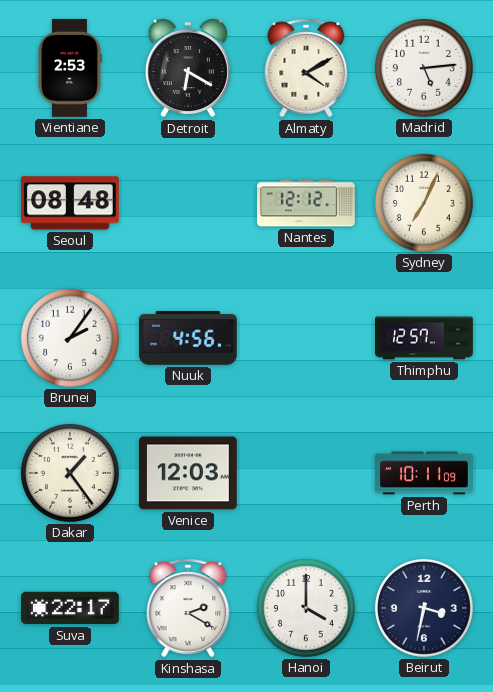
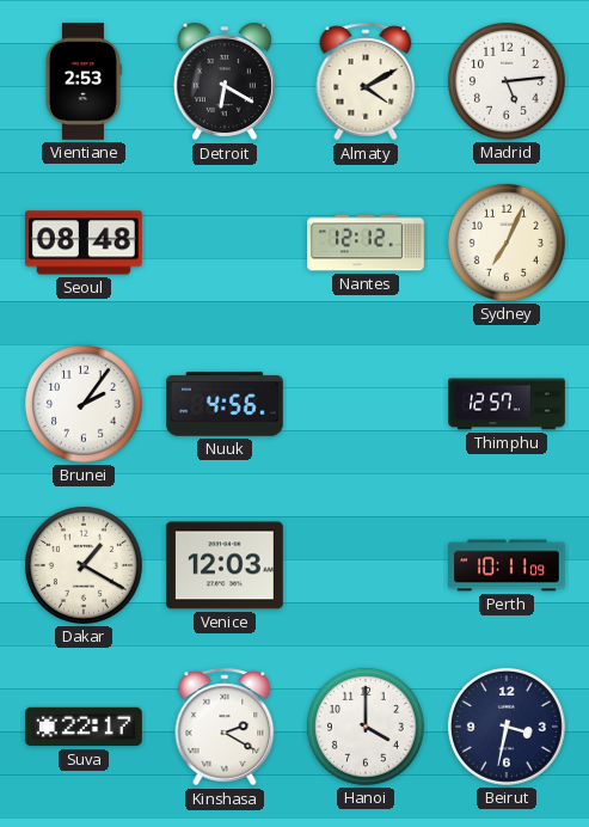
Dakar: 1:24 -> 1:20 (84, 565)
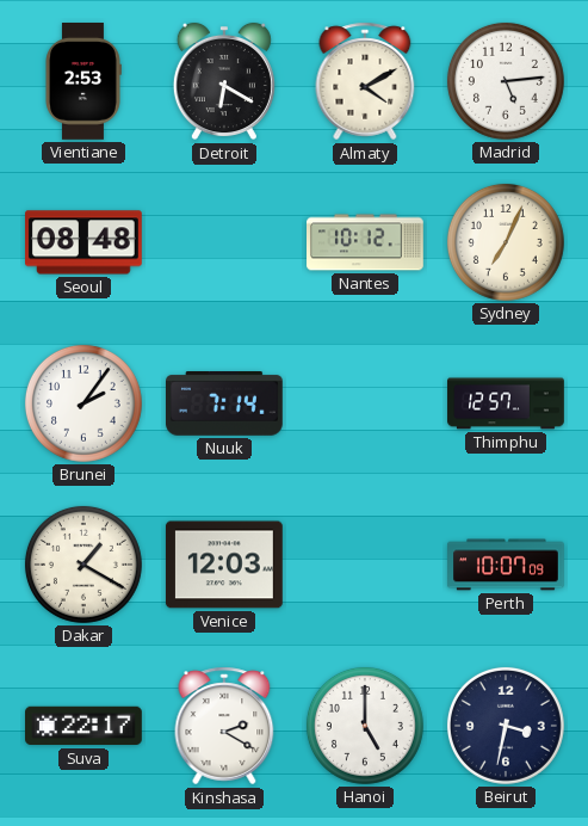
Nantes: 12:12 -> 10:12 (366, 242)
Nuuk: 4:56 -> 7:14 (225, 405)
Perth: 10:11 -> 10:07 (507, 565)
Hanoi: 4:00 -> 5:00 (365, 726)
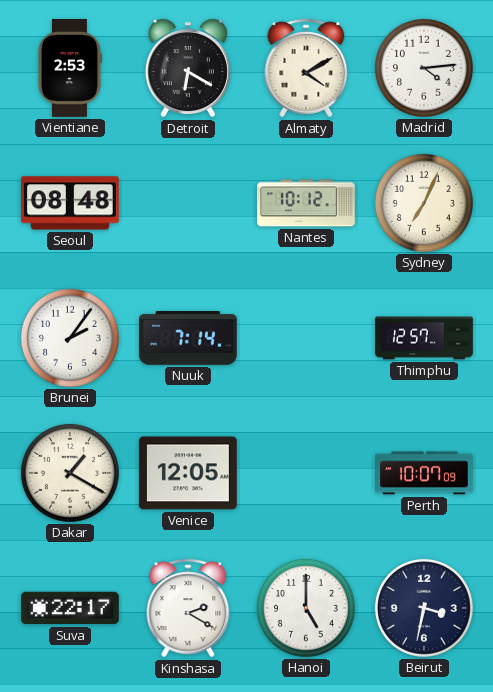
Madrid: 5:14 -> 4:14 (424, 68)
Venice: 12:03 -> 12:05 (188, 473)
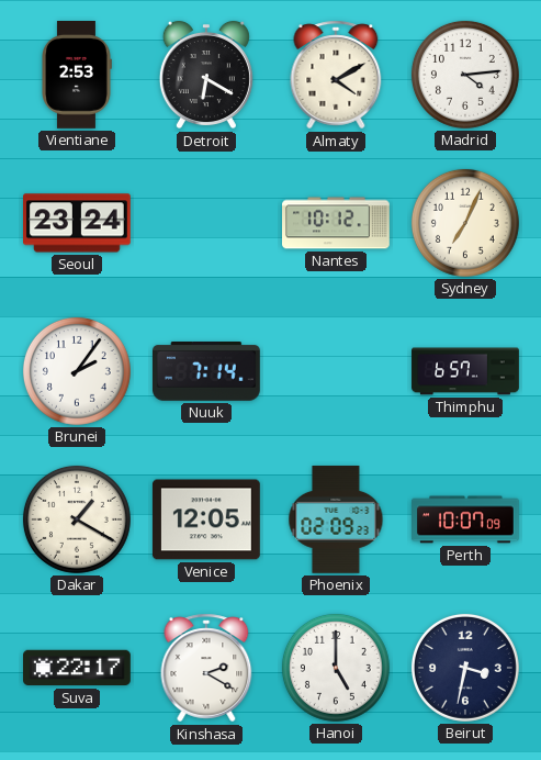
Seoul: 08:48 -> 23:24 (78, 223)
Thimphu: 12:57 -> 6:57 (465, 371)
Phoenix: none -> 02:09 (336, 519)
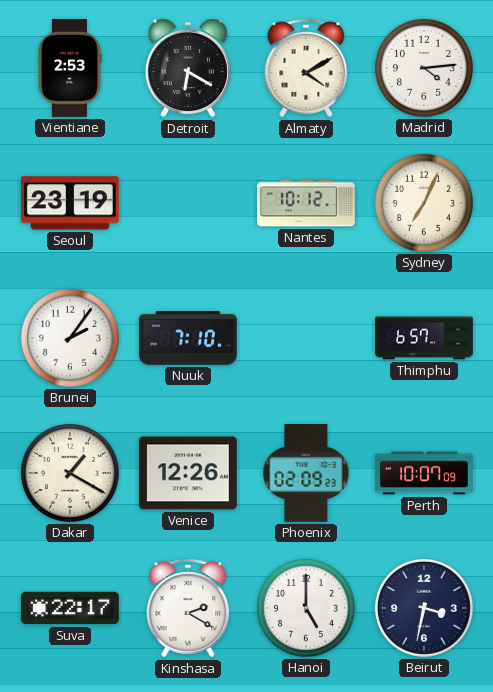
Seoul: 23:24 -> 23:19 (71, 203)
Nuuk: 7:14 -> 7:10 (189, 339)
Venice: 12:05 -> 12:26 (188, 473)
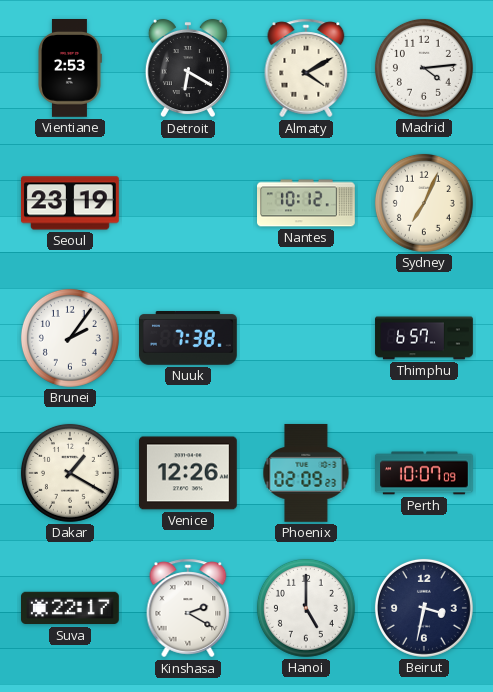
Nuuk: 7:10 -> 7:38 (189, 339)
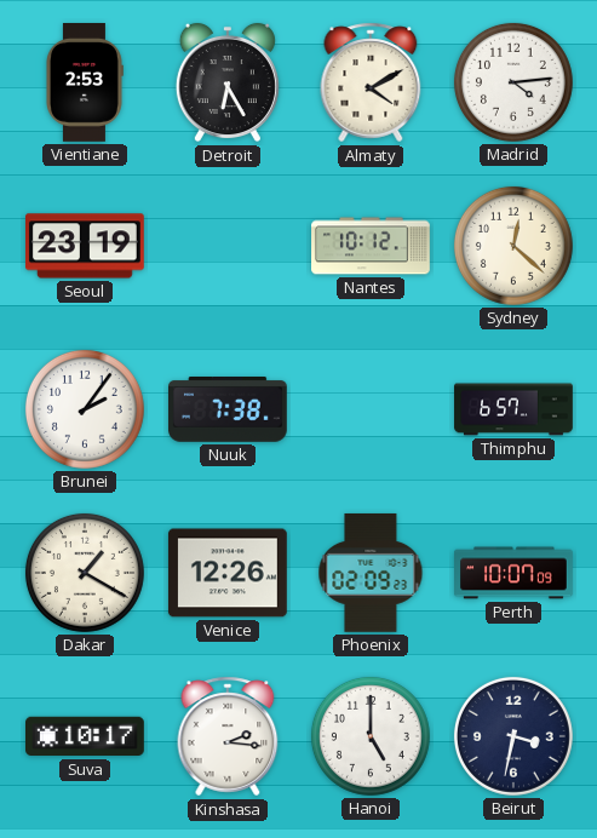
Detroit: 6:20 -> 6:25 (228, 82)
Sydney: 7:04 -> 12:22 (513, 246)
Suva: 22:17 -> 10:17 (86, 736)
Kinshasa: 2:20 -> 2:16 (228, 736)
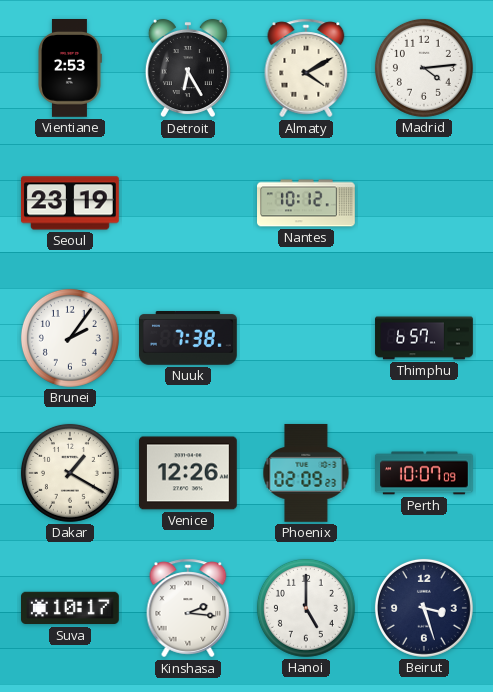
Sydney: 12:22 -> none (513, 246)
Beirut: 3:32 -> 3:27 (424, 608)
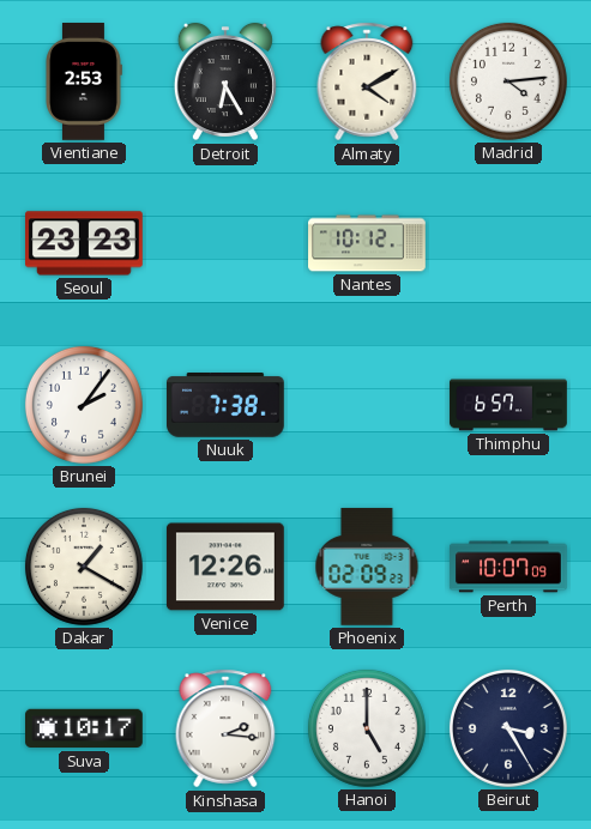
Seoul: 23:19 -> 23:23 (85, 243)
Beirut: 3:27 -> 3:25 (508, 728)
